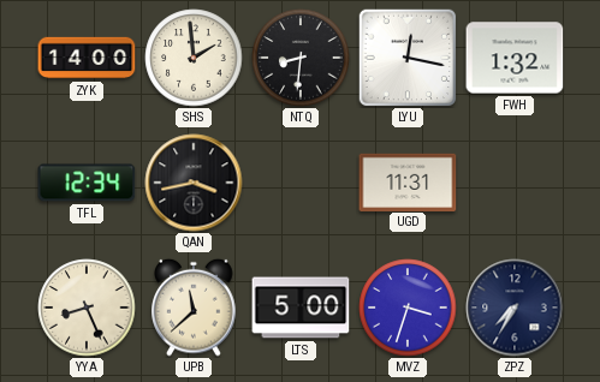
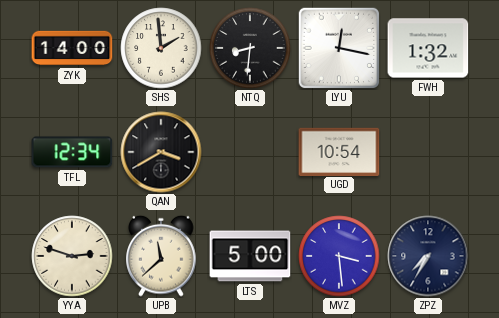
QAN: 3:43 -> 3:40 (161, 152)
UGD: 11:31 -> 10:54 (339, 151)
YYA: 8:26 -> 2:48 (72, 256)
MVZ: 3:33 -> 3:29 (339, 256)
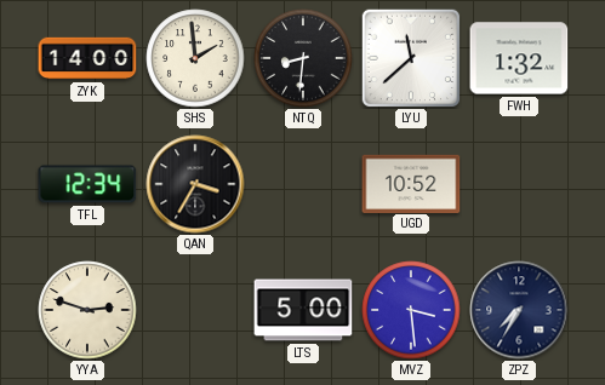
LYU: 12:17 -> 11:38 (411, 58)
QAN: 3:40 -> 3:35 (195, 184)
UGD: 10:54 -> 10:52 (411, 183)
UPB: 11:38 -> none (161, 256)
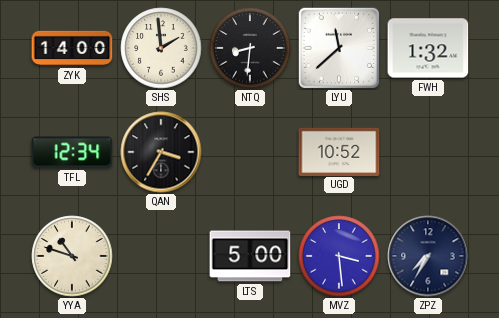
YYA: 2:48 -> 10:48 (72, 256)
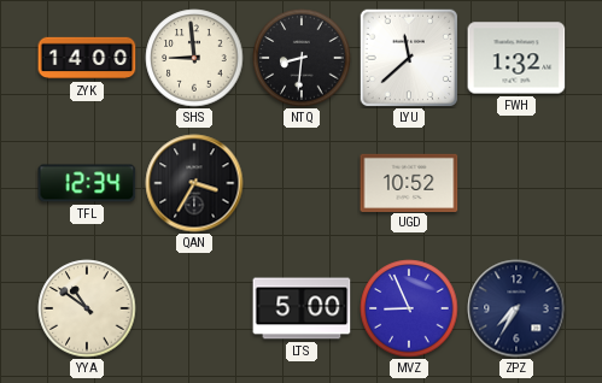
SHS: 1:59 -> 8:59 (194, 58)
YYA: 10:48 -> 10:51 (87, 308)
MVZ: 3:29 -> 8:56 (409, 308)
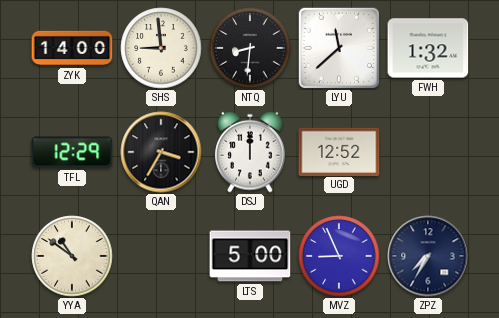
TFL: 12:34 -> 12:29 (72, 152)
DSJ: none -> 12:00 (250, 152)
UGD: 10:52 -> 12:52 (339, 151)
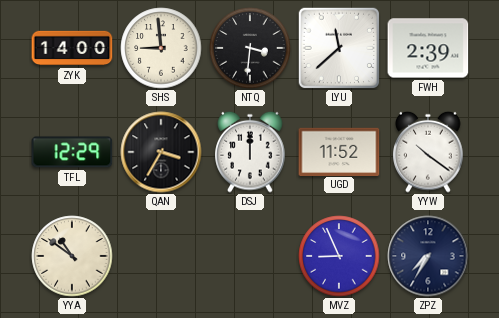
NTQ: 8:31 -> 3:31 (250, 48)
FWH: 1:32 -> 2:39 (428, 48)
UGD: 12:52 -> 11:52 (339, 151)
YYW: none -> 10:21 (428, 152)
LTS: 5:00 -> none (250, 256)
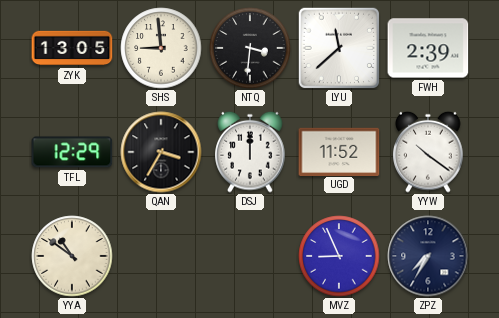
ZYK: 14:00 -> 13:05 (72, 48)
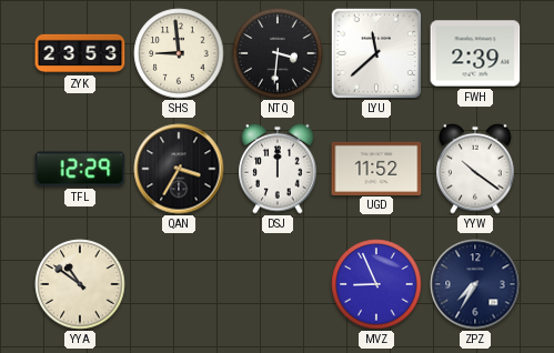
ZYK: 13:05 -> 23:53 (80, 53)
